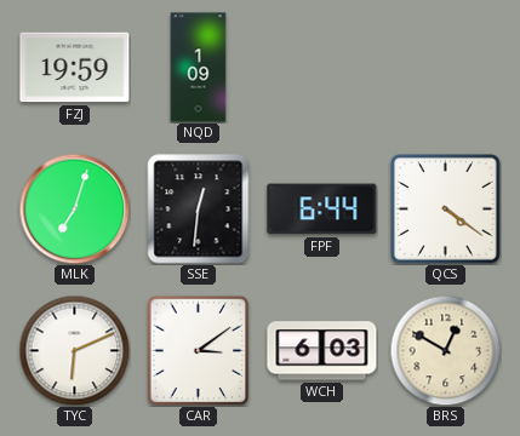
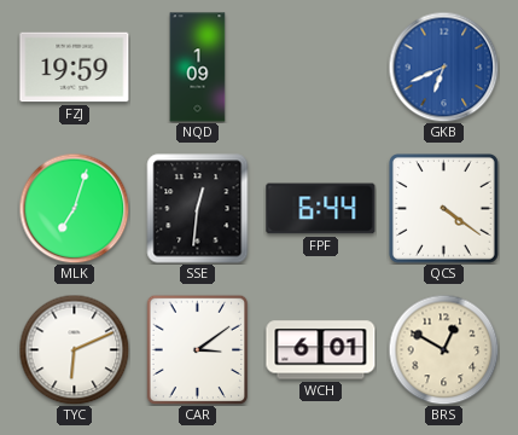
GKB: none -> 6:41 (443, 66)
WCH: 6:03 -> 6:01 (321, 350)
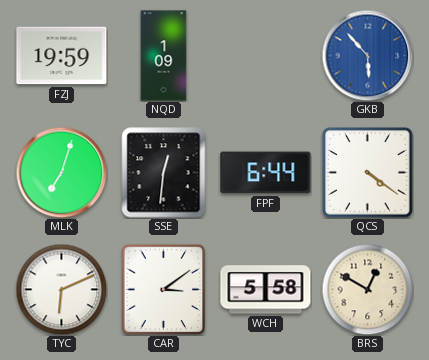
GKB: 6:41 -> 5:53 (367, 55)
WCH: 6:01 -> 5:58 (266, 290)
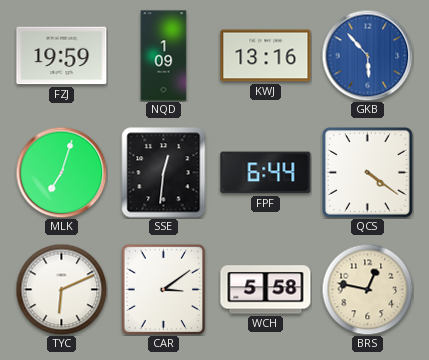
KWJ: none -> 13:16 (266, 56)
BRS: 12:50 -> 12:47 (367, 289)
